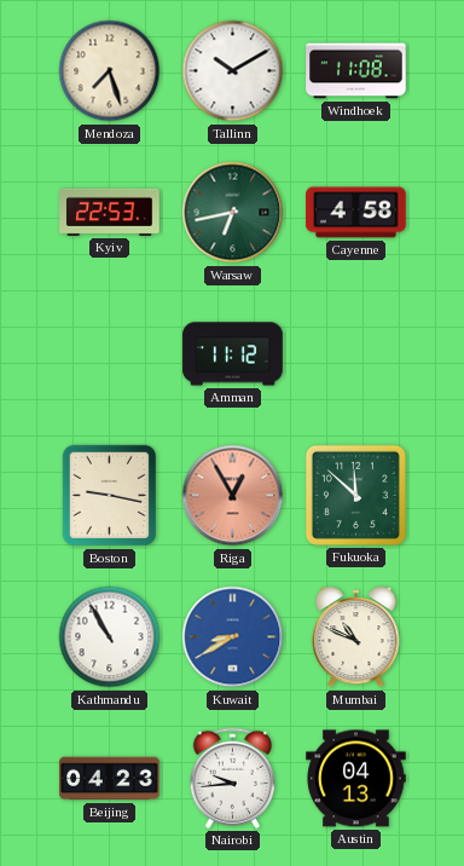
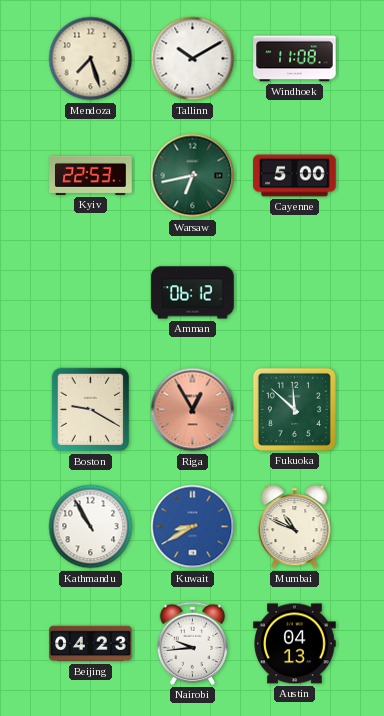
Cayenne: 4:58 -> 5:00 (295, 176)
Amman: 11:12 -> 06:12 (193, 293)
Boston: 9:17 -> 9:20 (91, 410)
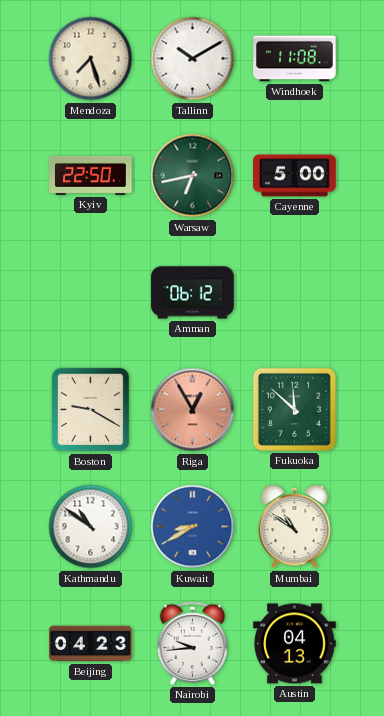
Kyiv: 22:53 -> 22:50 (91, 175)
Kathmandu: 10:55 -> 10:51 (91, 527)
Mumbai: 10:49 -> 10:51 (295, 528)
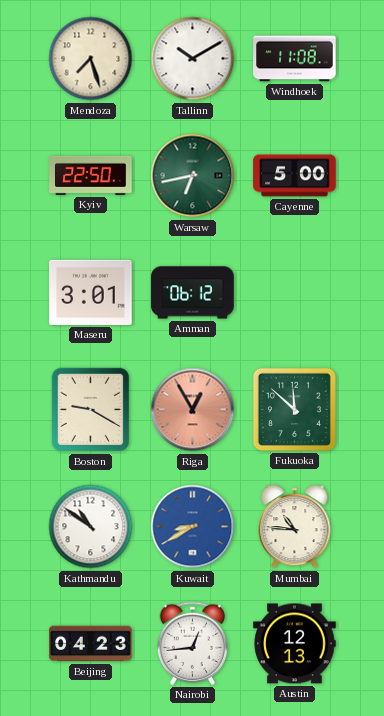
Maseru: none -> 3:01 (91, 292)
Mumbai: 10:51 -> 10:46 (295, 528)
Nairobi: 9:44 -> 12:44 (192, 643)
Austin: 04:13 -> 12:13 (295, 644)
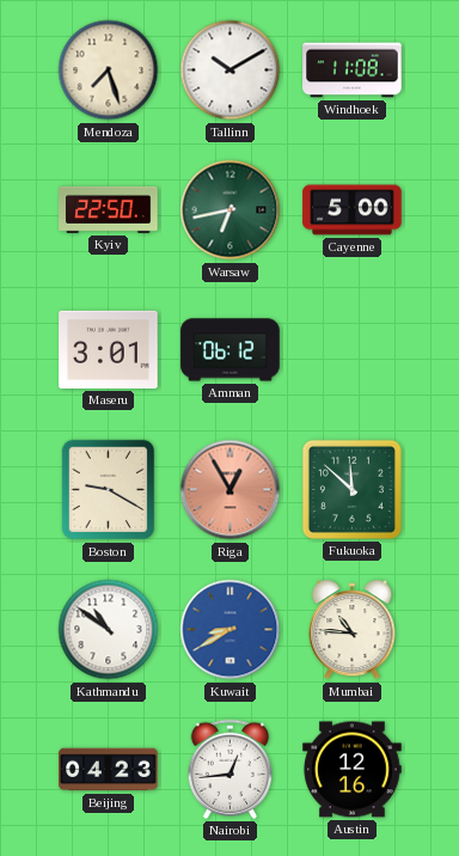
Austin: 12:13 -> 12:16 (353, 770)
